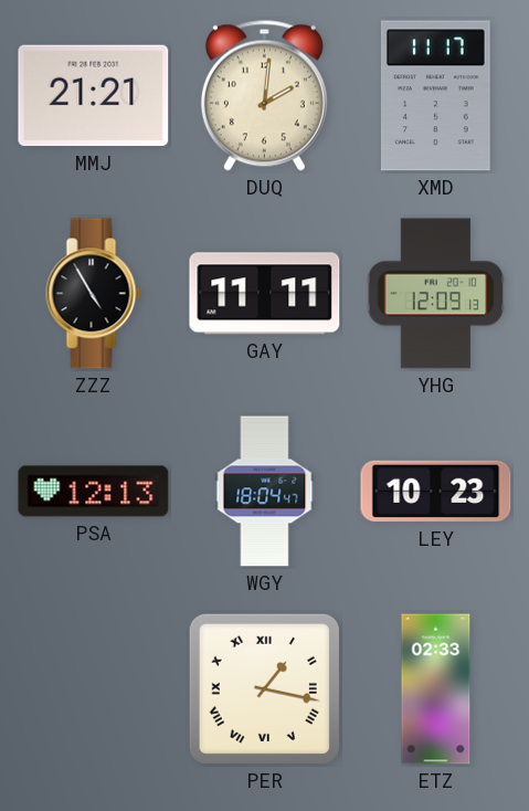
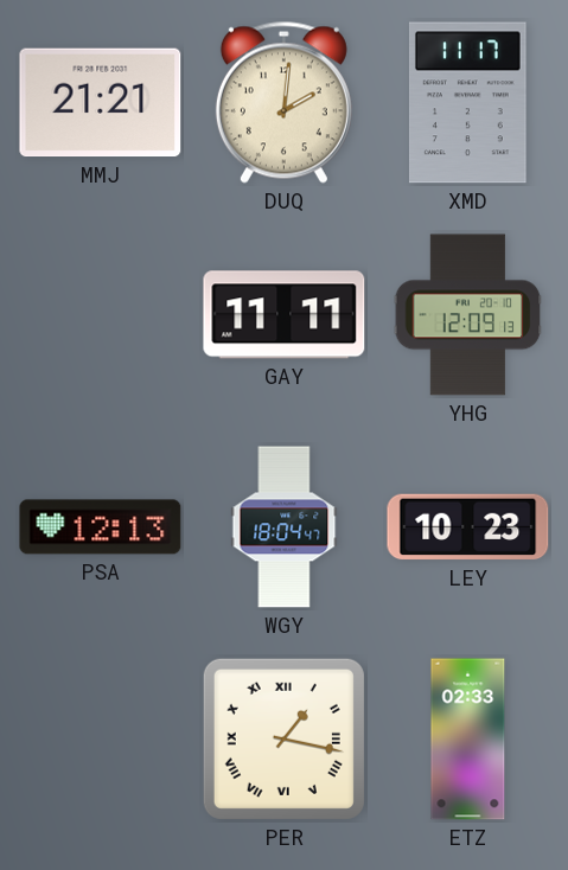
ZZZ: 4:55 -> none (94, 294)
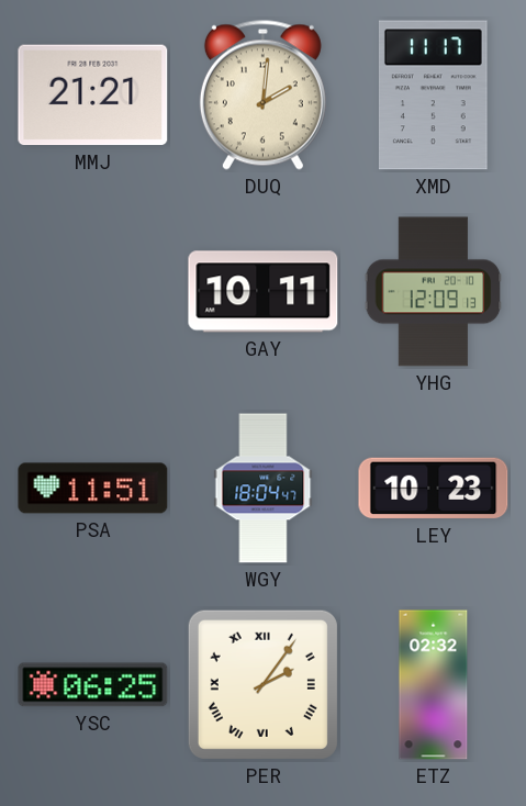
GAY: 11:11 -> 10:11 (264, 292)
PSA: 12:13 -> 11:51 (93, 489)
YSC: none -> 06:25 (93, 685)
PER: 1:17 -> 2:06 (262, 684)
ETZ: 02:33 -> 02:32 (434, 685)
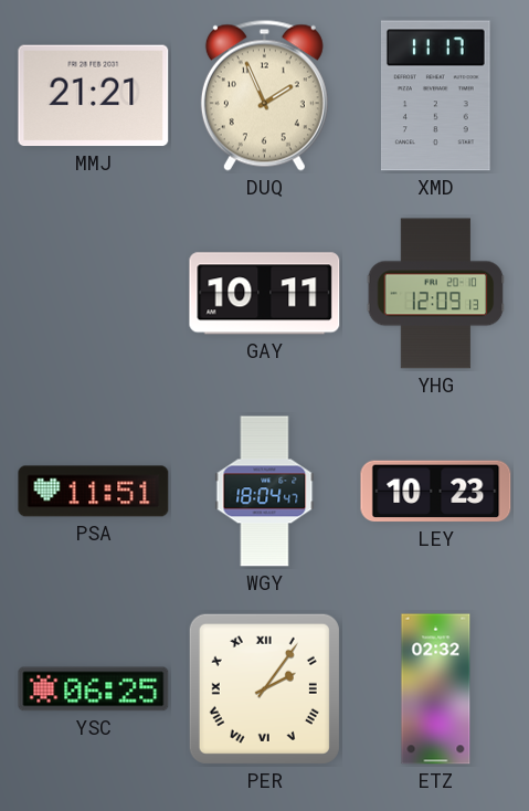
DUQ: 2:01 -> 1:56 (264, 95)
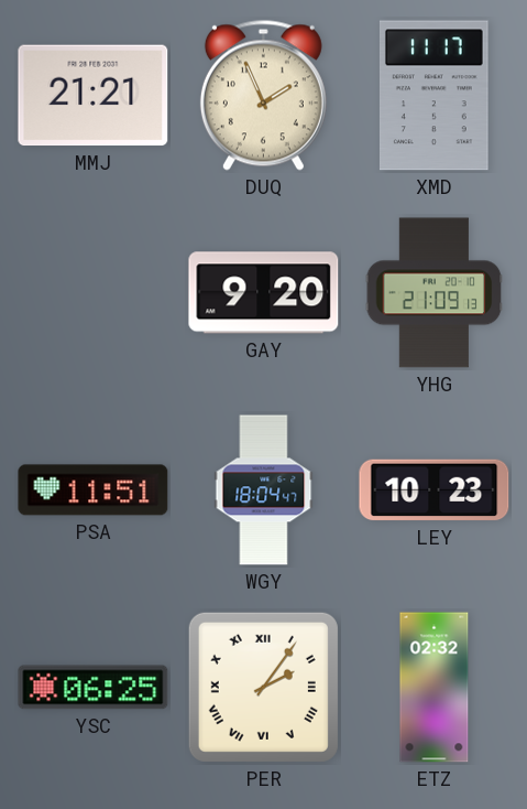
GAY: 10:11 -> 9:20 (264, 293)
YHG: 12:09 -> 21:09 (435, 293)
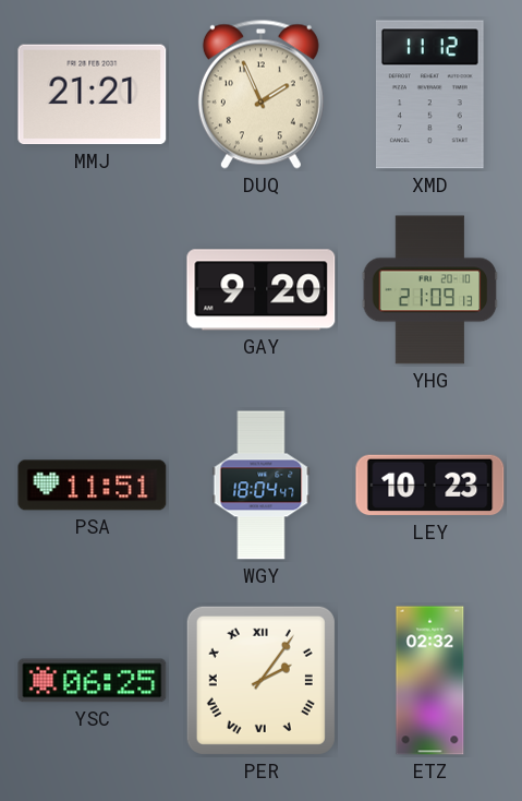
XMD: 11:17 -> 11:12 (429, 95)
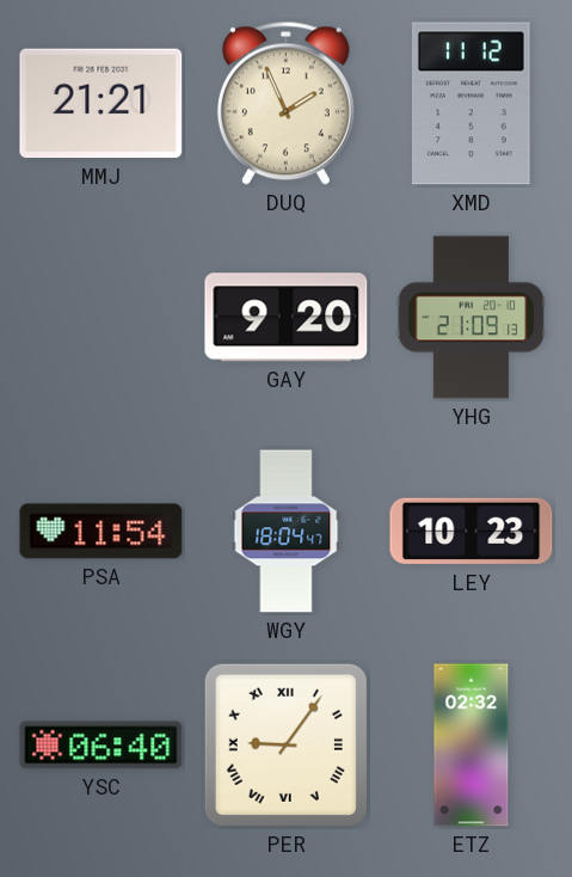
PSA: 11:51 -> 11:54 (102, 532)
YSC: 06:25 -> 06:40 (102, 746)
PER: 2:06 -> 9:06 (285, 744)
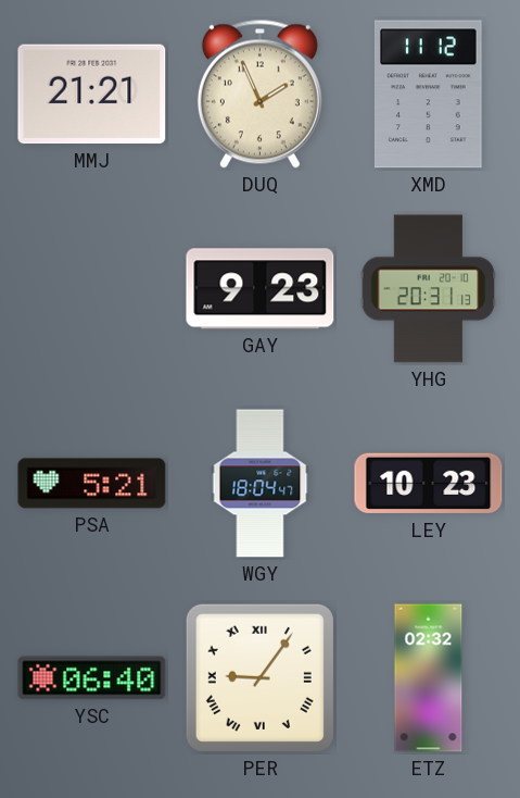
GAY: 9:20 -> 9:23 (261, 289)
YHG: 21:09 -> 20:31 (429, 289)
PSA: 11:54 -> 5:21 (92, 484)
